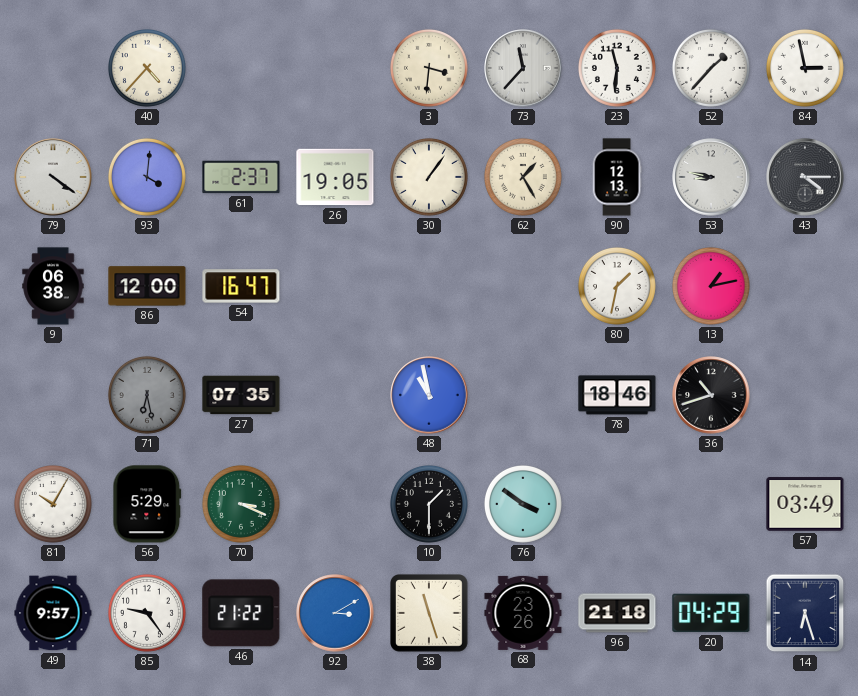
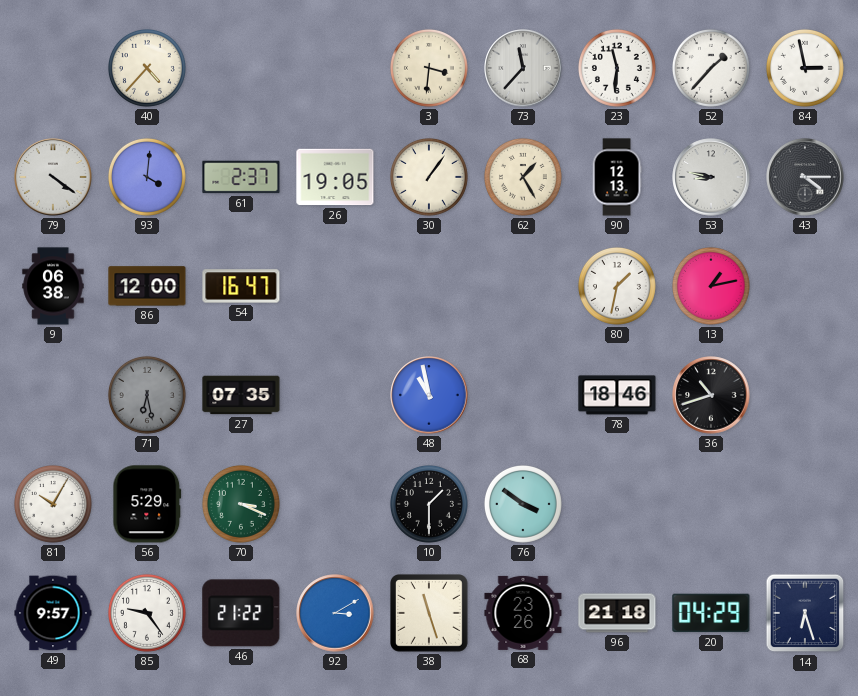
57: 03:49 -> none (805, 504)
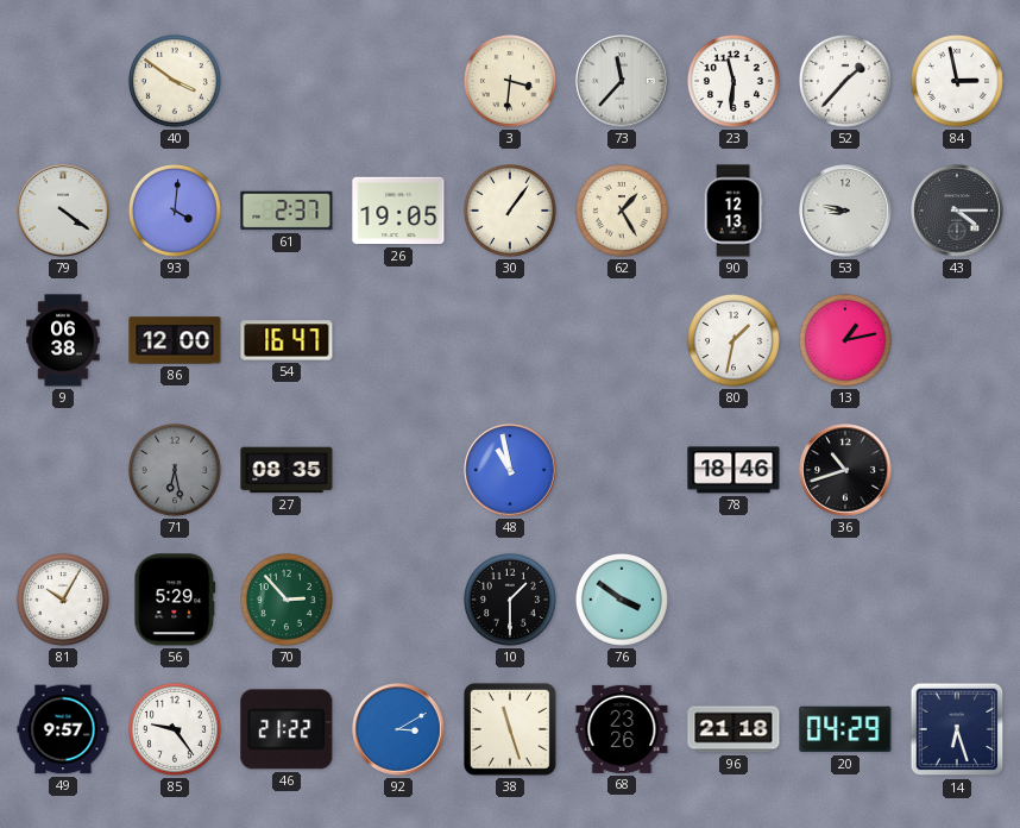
40: 4:37 -> 3:51 (175, 81)
27: 07:35 -> 08:35 (287, 470)
70: 3:19 -> 2:53 (287, 600)
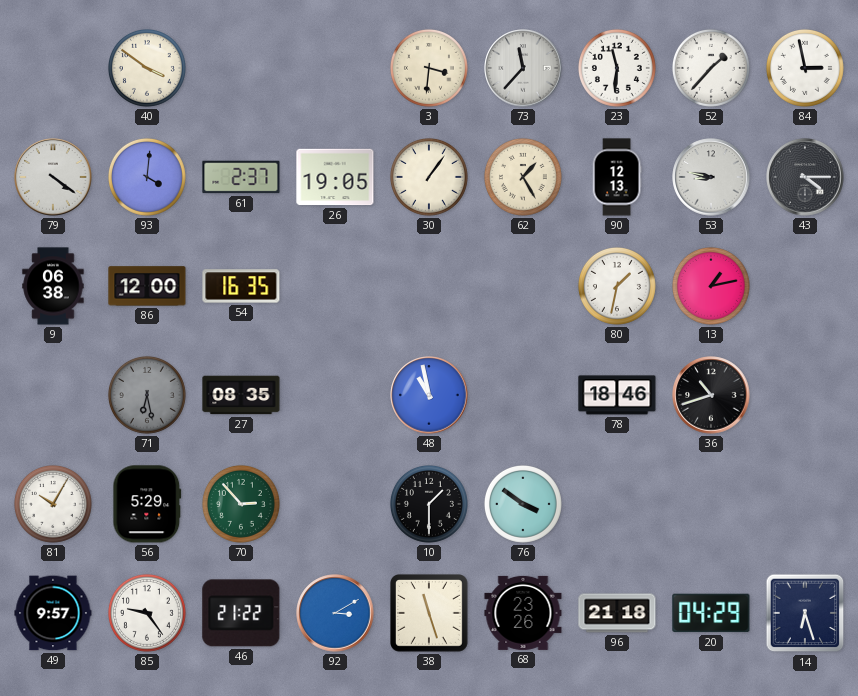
54: 16:47 -> 16:35 (241, 286)
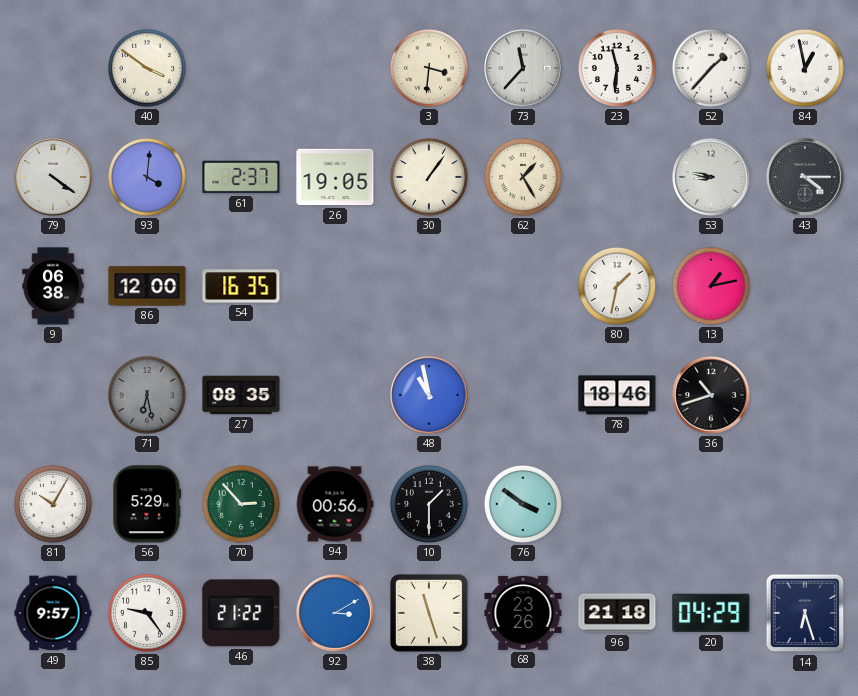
84: 2:58 -> 12:58 (805, 68)
90: 12:13 -> none (617, 177)
94: none -> 00:56 (335, 504)
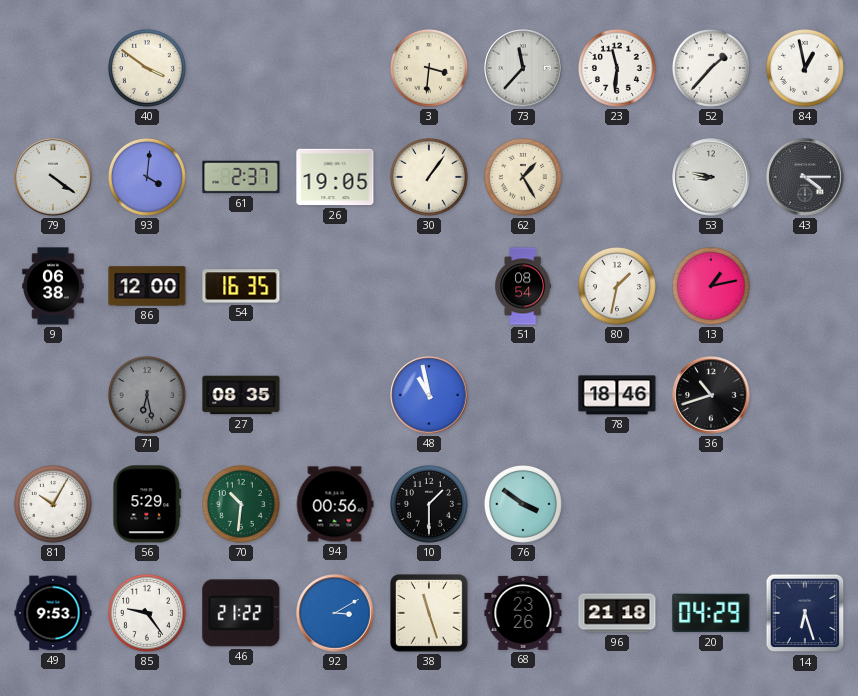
51: none -> 08:54 (523, 286)
70: 2:53 -> 10:31 (241, 504)
49: 9:57 -> 9:53 (53, 613)
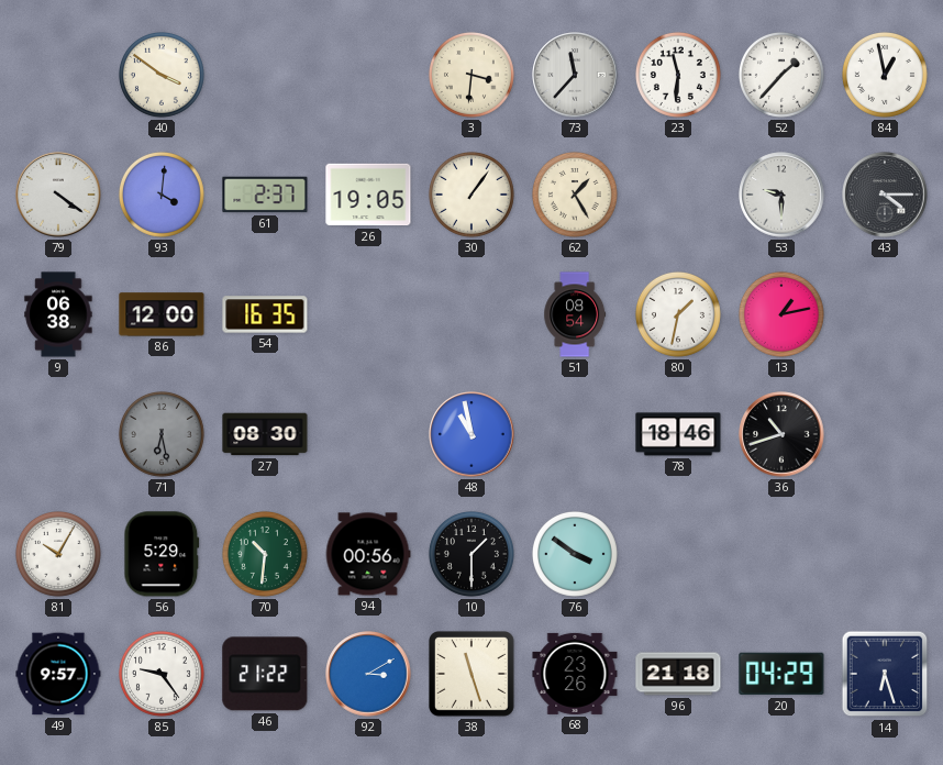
53: 8:47 -> 9:30 (781, 195)
27: 08:35 -> 08:30 (265, 434)
49: 9:53 -> 9:57 (58, 674)
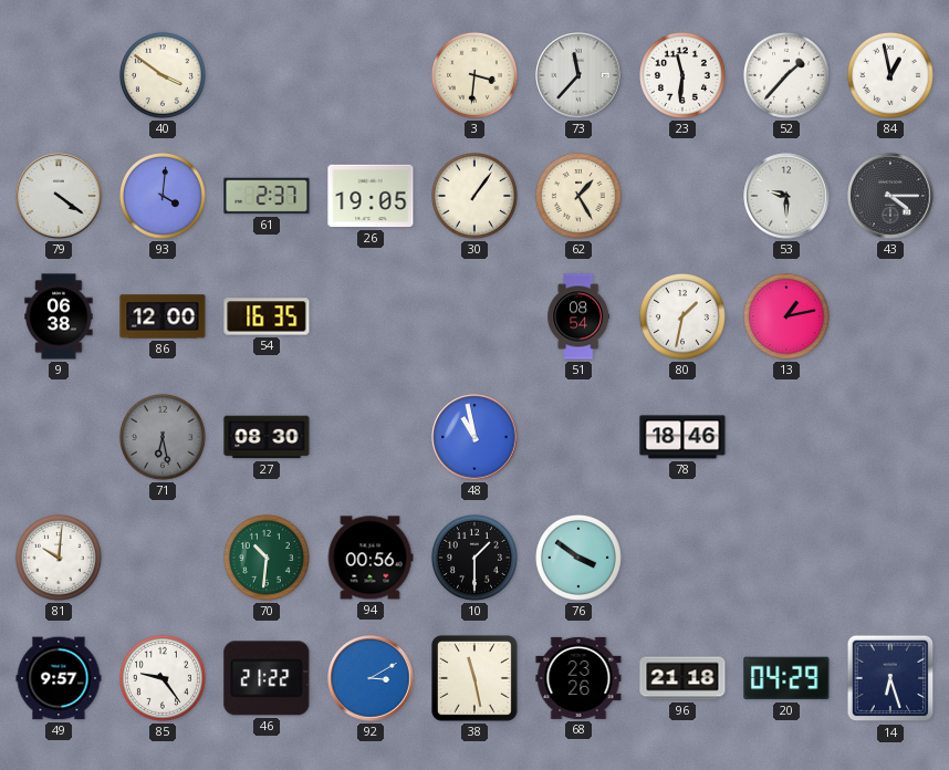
36: 10:42 -> none (781, 434)
81: 10:05 -> 10:01 (59, 558)
56: 5:29 -> none (162, 554)
38: 11:27 -> 11:28 (476, 679)
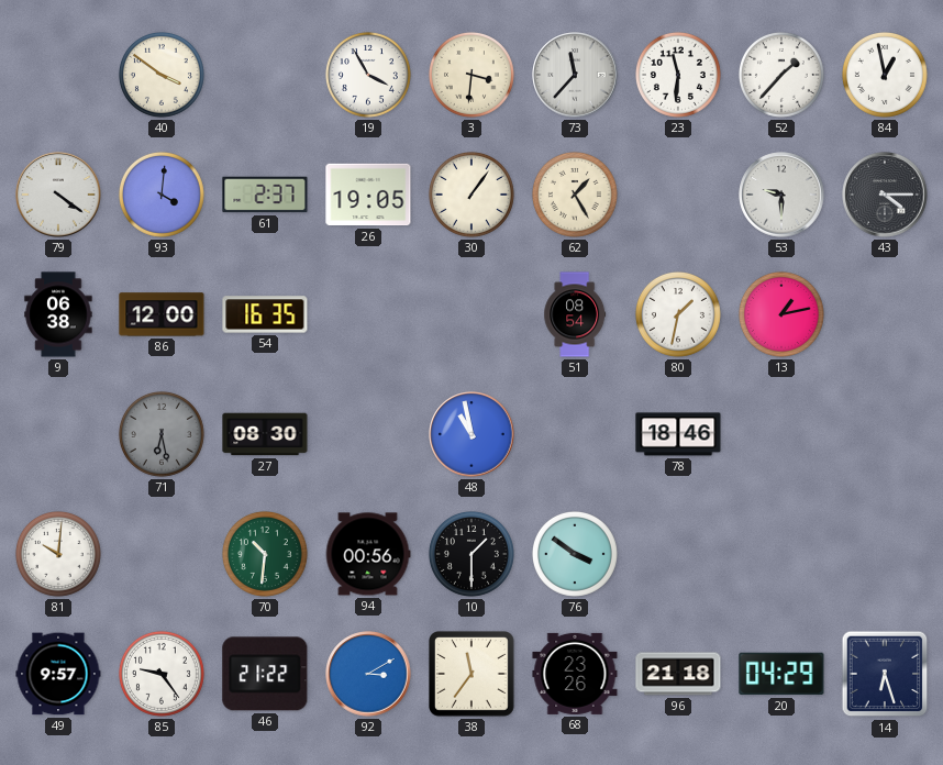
19: none -> 3:55 (368, 75)
38: 11:28 -> 11:36 (473, 675)
